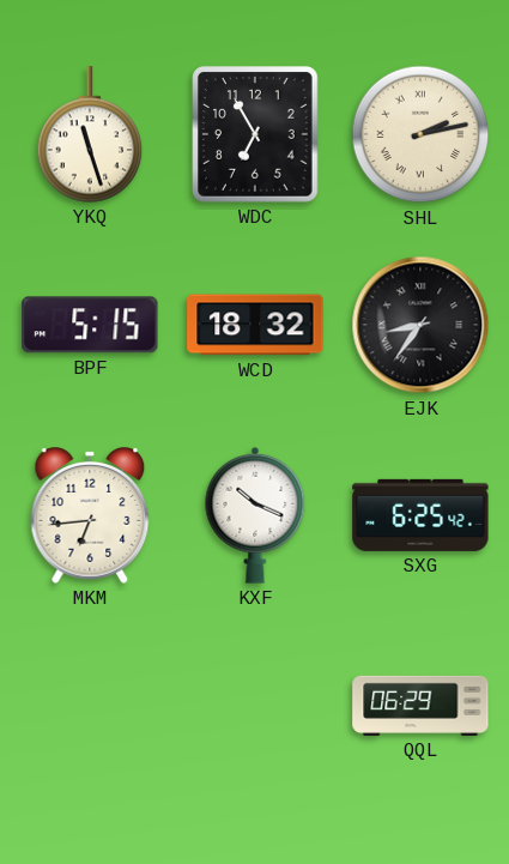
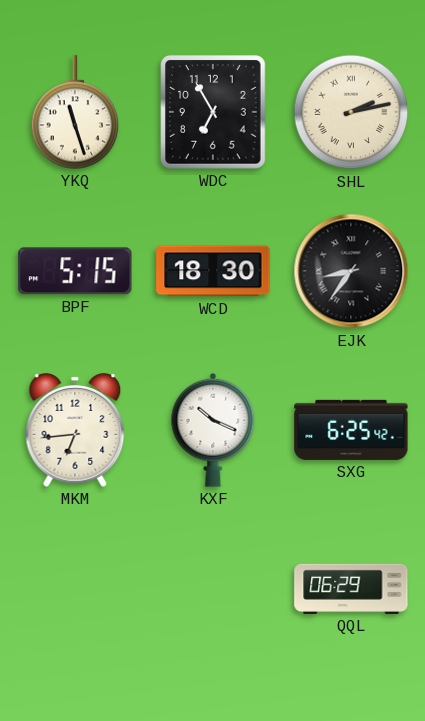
WCD: 18:32 -> 18:30 (213, 271)
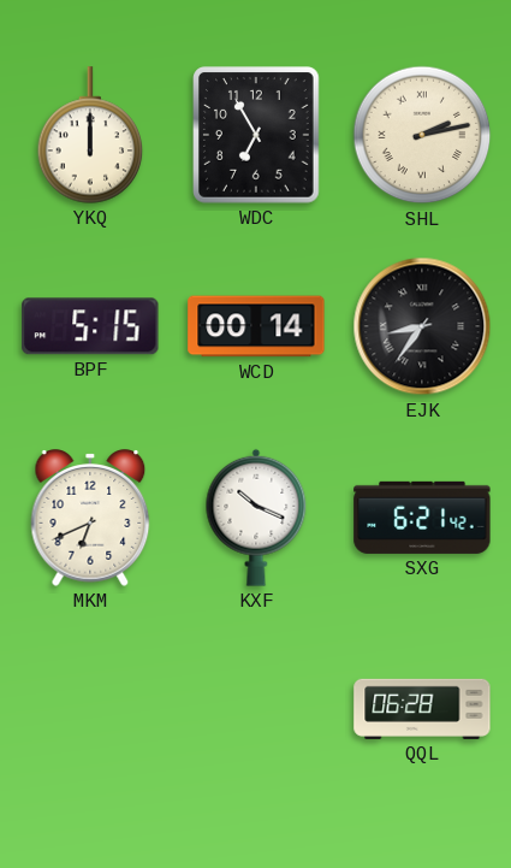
YKQ: 11:27 -> 12:00 (90, 135)
WCD: 18:30 -> 00:14 (256, 326)
MKM: 6:44 -> 6:41 (90, 518)
SXG: 6:25 -> 6:21 (422, 518)
QQL: 06:29 -> 06:28 (422, 709)
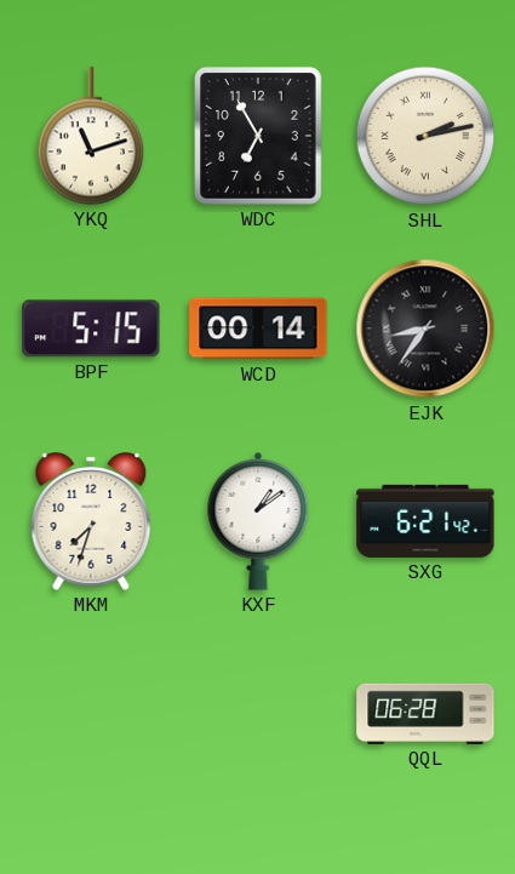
YKQ: 12:00 -> 11:12 (91, 136)
MKM: 6:41 -> 7:33 (91, 521)
KXF: 10:19 -> 1:09 (258, 521)
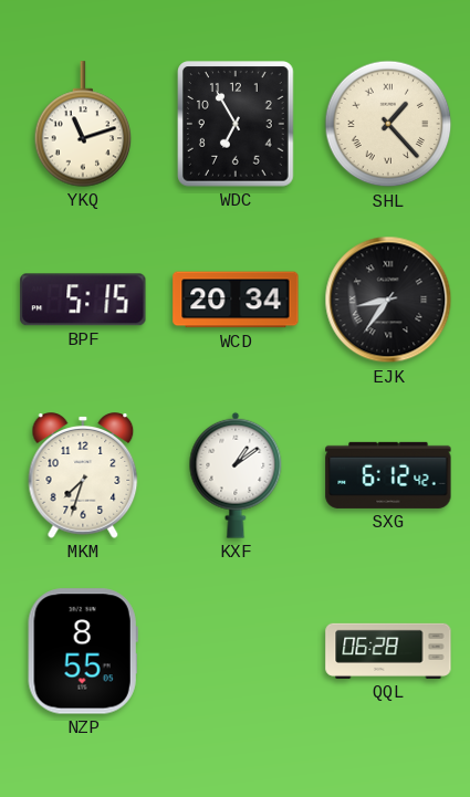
SHL: 2:13 -> 1:23 (388, 124)
WCD: 00:14 -> 20:34 (236, 300)
SXG: 6:21 -> 6:12 (388, 475)
NZP: none -> 8:55 (83, 651)
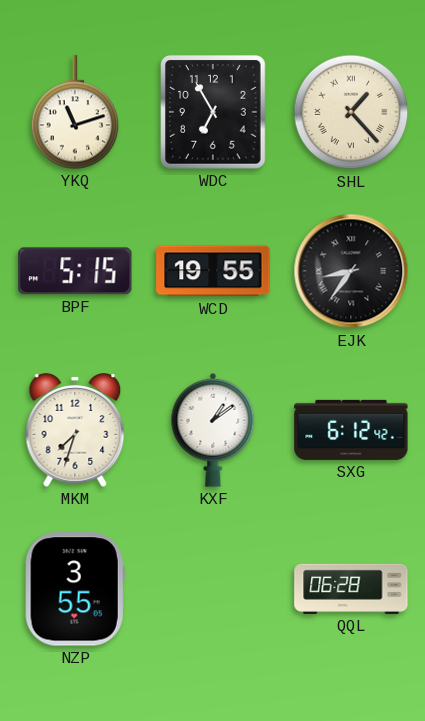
WCD: 20:34 -> 19:55 (213, 271)
NZP: 8:55 -> 3:55 (75, 589)
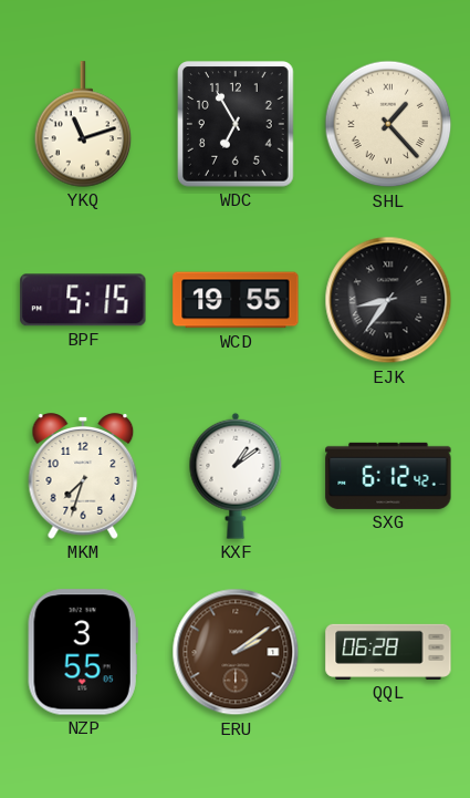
ERU: none -> 2:09 (236, 652)
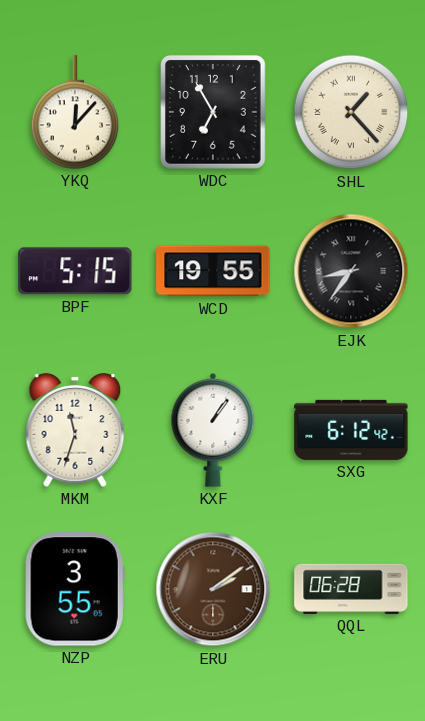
YKQ: 11:12 -> 12:07 (75, 112)
MKM: 7:33 -> 11:33 (75, 430)
KXF: 1:09 -> 1:06 (213, 430)
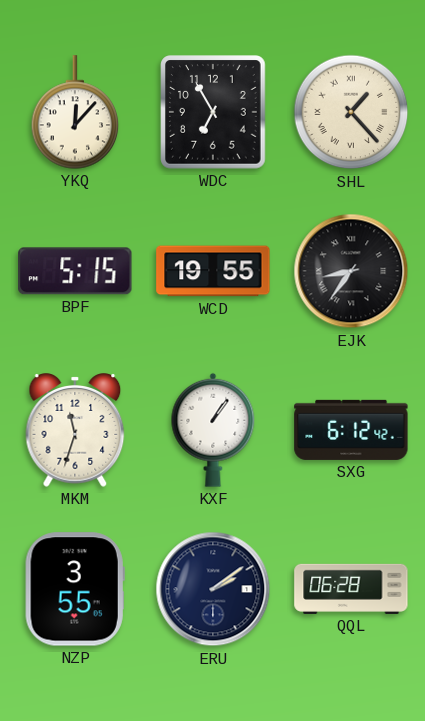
ERU dial: brown -> navy (213, 589)
